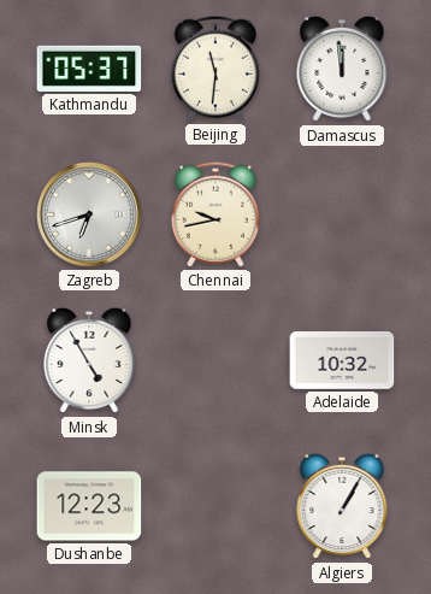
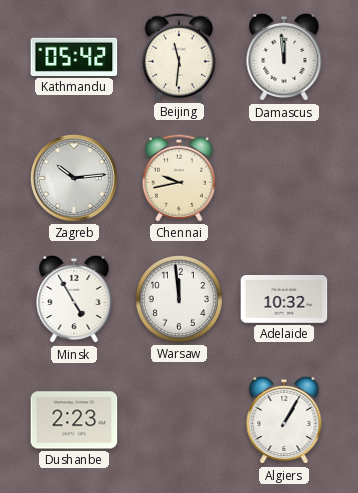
Kathmandu: 05:37 -> 05:42 (74, 57)
Zagreb: 6:42 -> 10:14 (75, 179)
Warsaw: none -> 11:59 (179, 299)
Dushanbe: 12:23 -> 2:23 (74, 420)
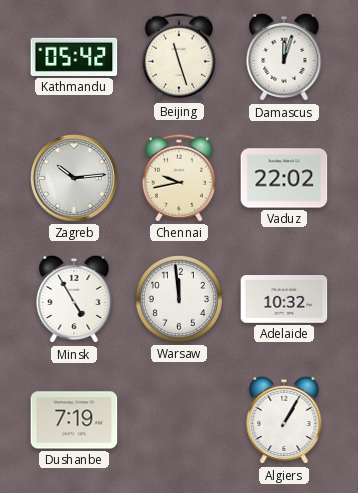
Beijing: 11:31 -> 11:27 (179, 57)
Damascus: 11:59 -> 12:03 (284, 57)
Vaduz: none -> 22:02 (284, 178)
Dushanbe: 2:23 -> 7:19 (74, 420)
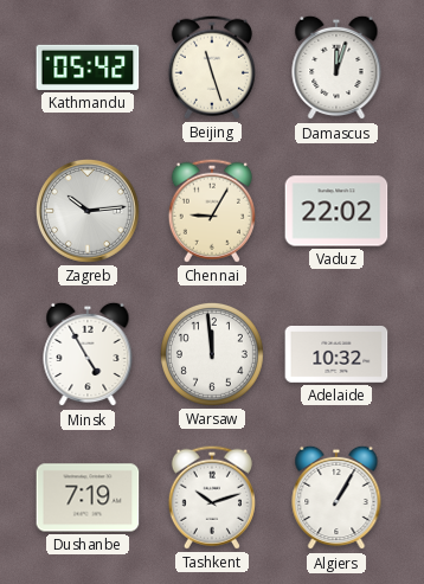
Chennai: 9:43 -> 9:05 (212, 211)
Tashkent: none -> 10:12 (212, 498)
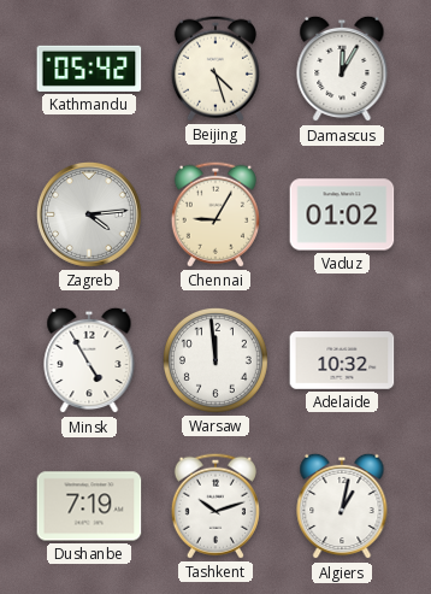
Beijing: 11:27 -> 4:27 (215, 69)
Damascus: 12:03 -> 12:05 (342, 69)
Zagreb: 10:14 -> 4:14 (90, 216)
Vaduz: 22:02 -> 01:02 (342, 214)
Algiers: 1:05 -> 1:02 (342, 506)
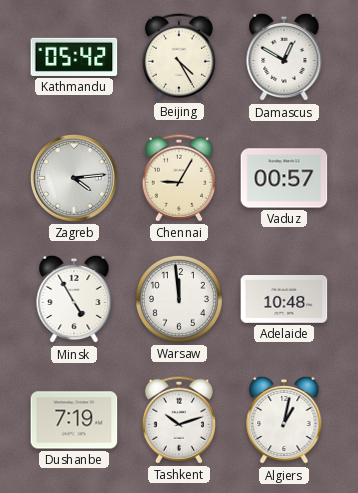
Beijing: 4:27 -> 4:25 (179, 57)
Damascus: 12:05 -> 12:50 (284, 57)
Vaduz: 01:02 -> 00:57 (284, 178)
Adelaide: 10:32 -> 10:48 (284, 300)
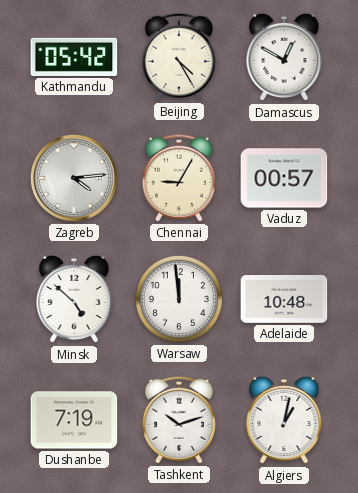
Minsk: 4:55 -> 4:52 (74, 299)
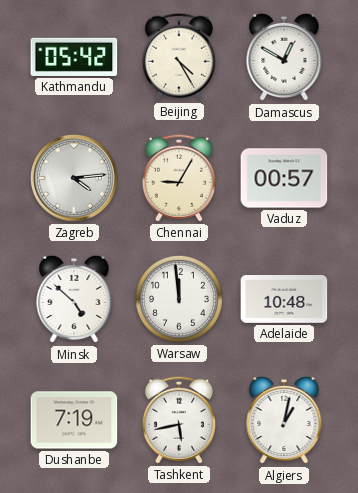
Tashkent: 10:12 -> 5:43 (179, 420)
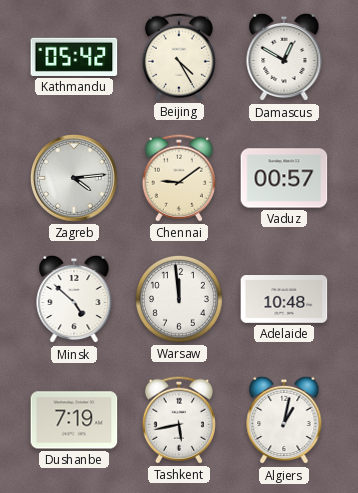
Chennai: 9:05 -> 9:09 (179, 178)
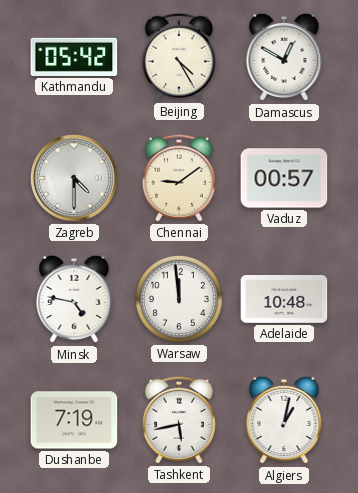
Zagreb: 4:14 -> 4:30 (75, 179)
Minsk: 4:52 -> 4:47 (74, 299)
